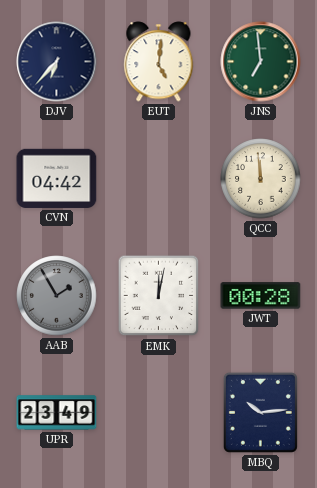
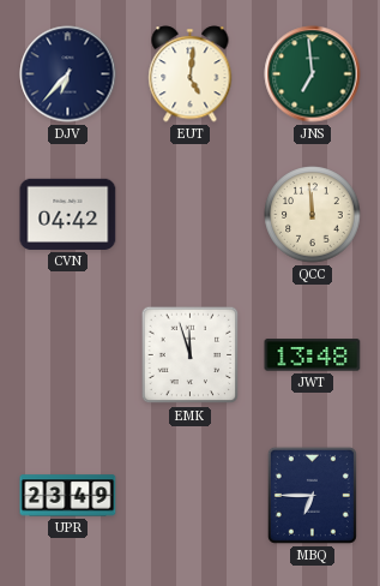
AAB: 1:55 -> none (57, 296)
EMK: 12:02 -> 11:57 (191, 355)
JWT: 00:28 -> 13:48 (313, 355)
MBQ: 10:14 -> 6:45 (312, 495)
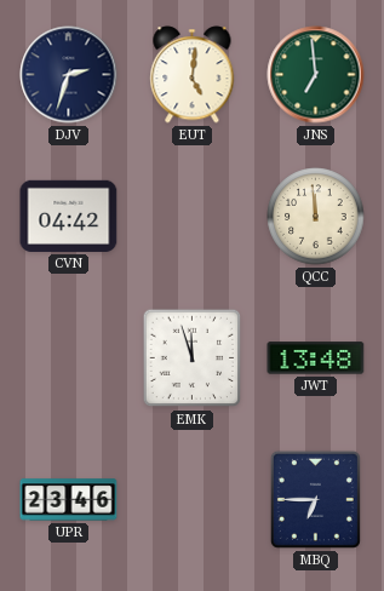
DJV: 6:37 -> 2:33 (69, 75)
UPR: 23:49 -> 23:46 (69, 500)
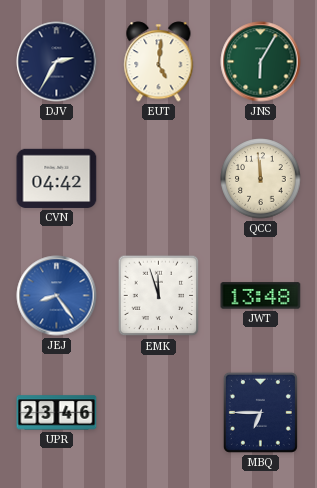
DJV: 2:33 -> 2:35 (57, 62)
JNS: 6:59 -> 6:05 (261, 62)
JEJ: none -> 8:24 (57, 296)
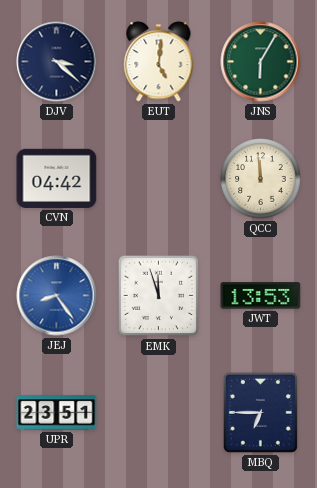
DJV: 2:35 -> 3:22 (57, 62)
JWT: 13:48 -> 13:53 (261, 296)
UPR: 23:46 -> 23:51 (57, 413)
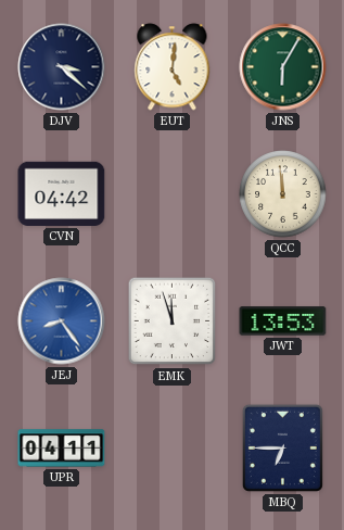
UPR: 23:51 -> 04:11 (62, 449)
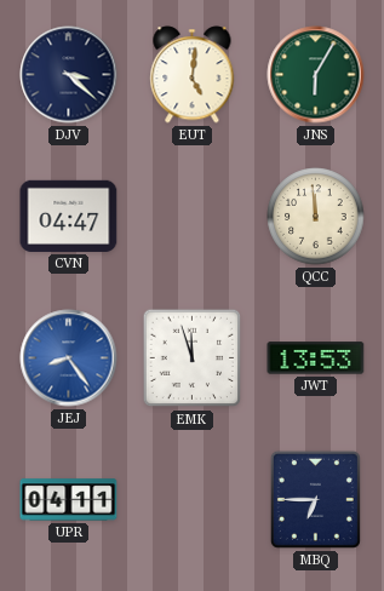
CVN: 04:42 -> 04:47 (69, 216)
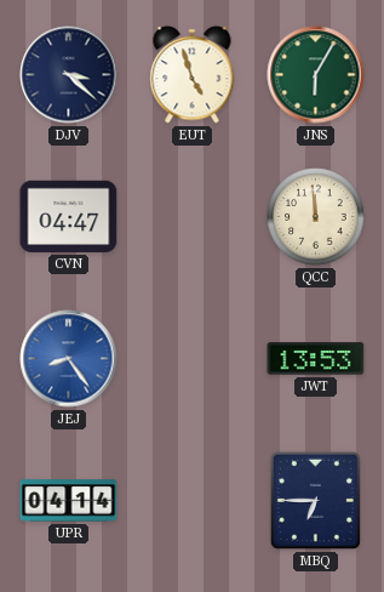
EUT: 5:01 -> 4:57 (193, 75)
EMK: 11:57 -> none (193, 358)
UPR: 04:11 -> 04:14 (69, 501)
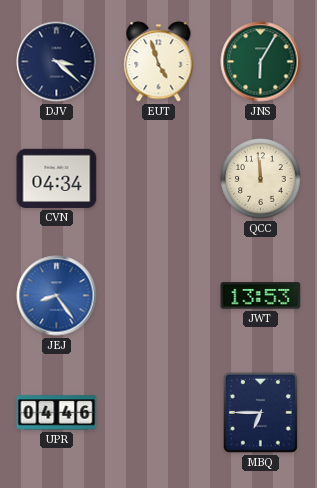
CVN: 04:47 -> 04:34 (57, 178)
UPR: 04:14 -> 04:46 (57, 413)
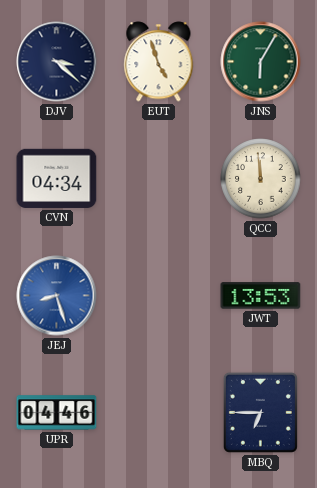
JEJ: 8:24 -> 8:27 (57, 296)
